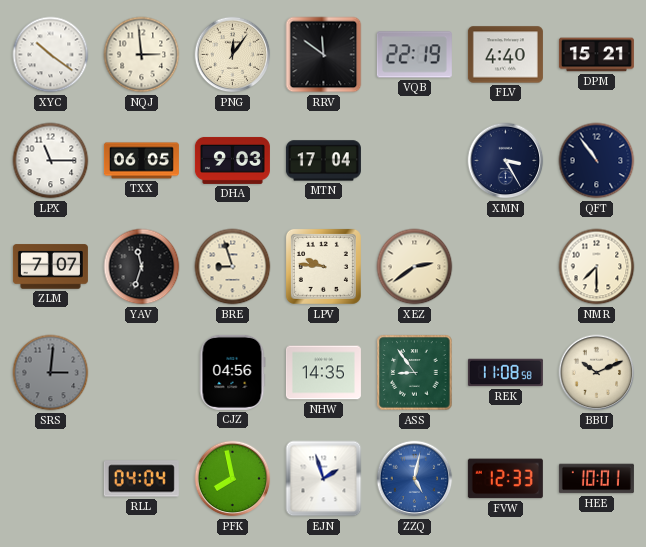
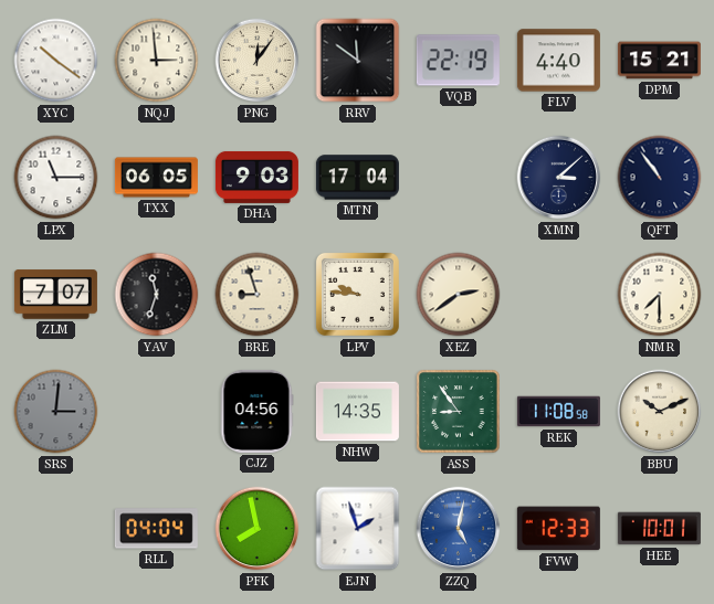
XMN: 3:25 -> 3:08 (559, 178)
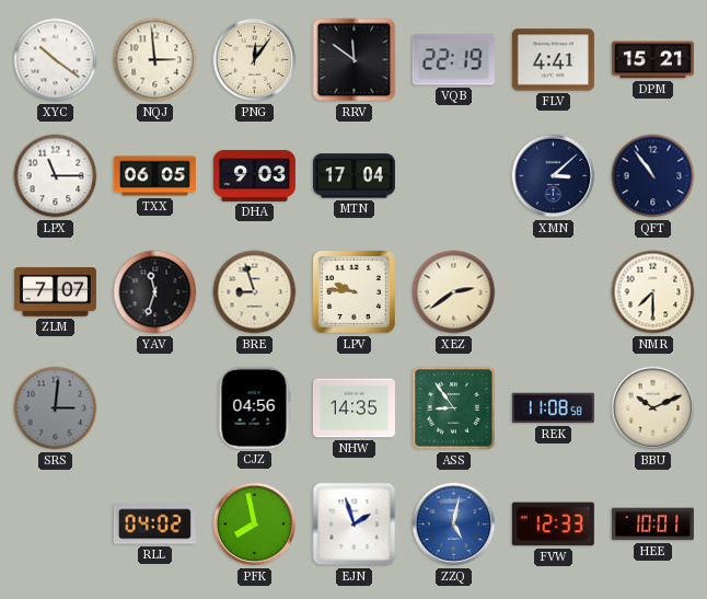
FLV: 4:40 -> 4:41 (553, 60)
RLL: 04:04 -> 04:02 (154, 525)
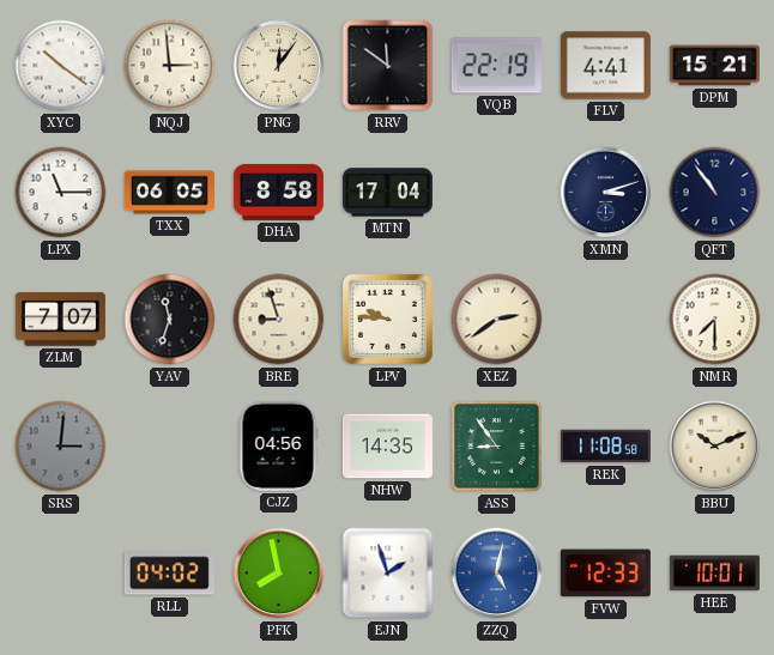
DHA: 9:03 -> 8:58 (278, 192)
XMN: 3:08 -> 3:12 (606, 193)
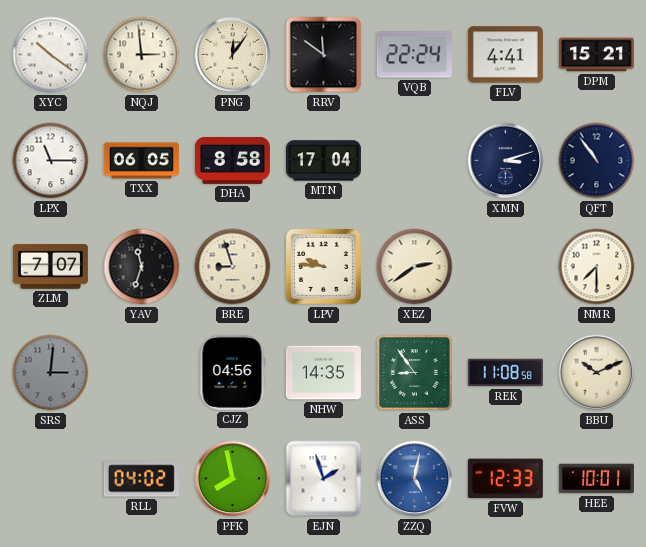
VQB: 22:19 -> 22:24 (414, 55)
